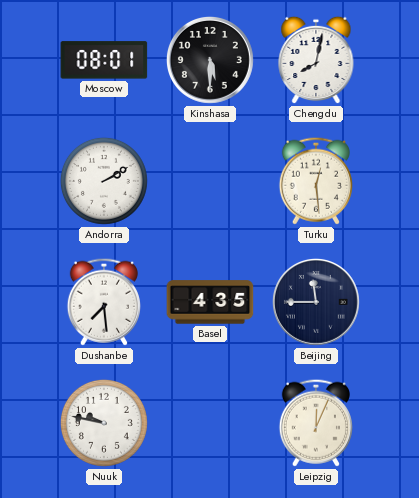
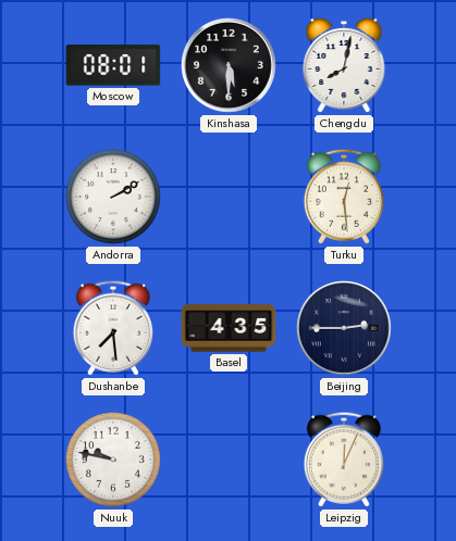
Beijing: 11:45 -> 2:45 (344, 328)
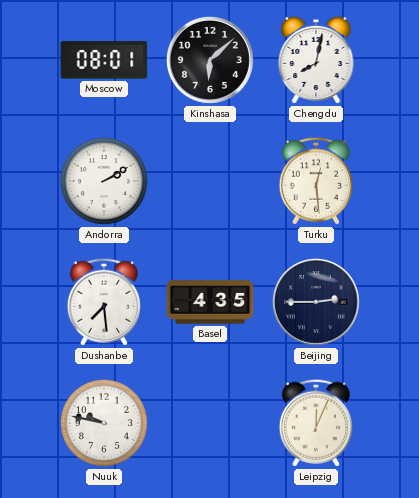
Kinshasa: 5:30 -> 6:08 (210, 60)
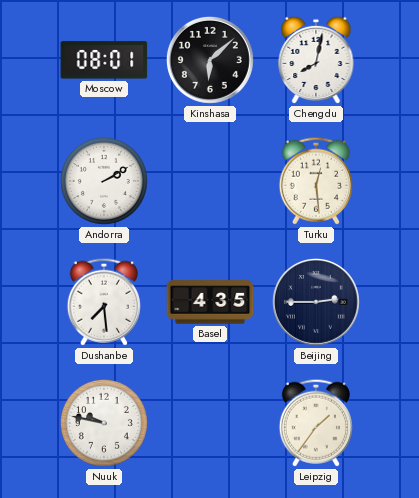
Leipzig: 12:04 -> 1:36 (316, 423)
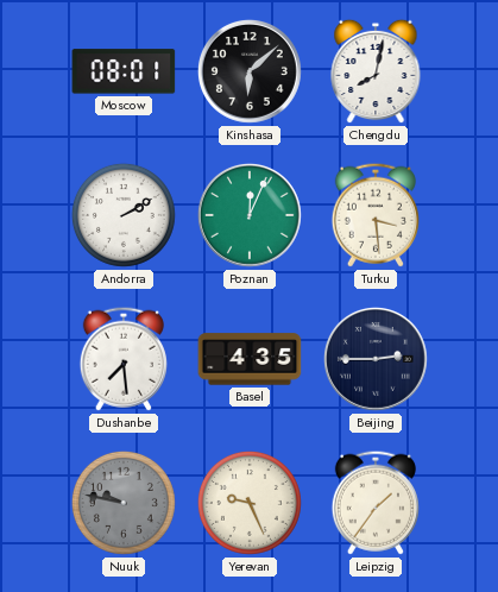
Poznan: none -> 12:04 (250, 215)
Turku: 12:29 -> 3:29 (376, 215)
Nuuk dial: white -> grey (124, 503)
Yerevan: none -> 9:26 (250, 503)
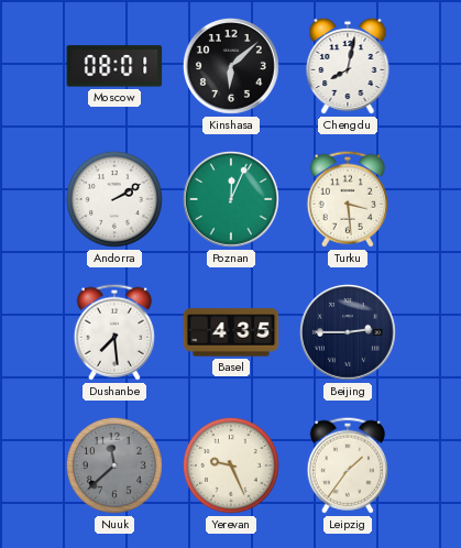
Nuuk: 9:47 -> 11:38 (114, 465)
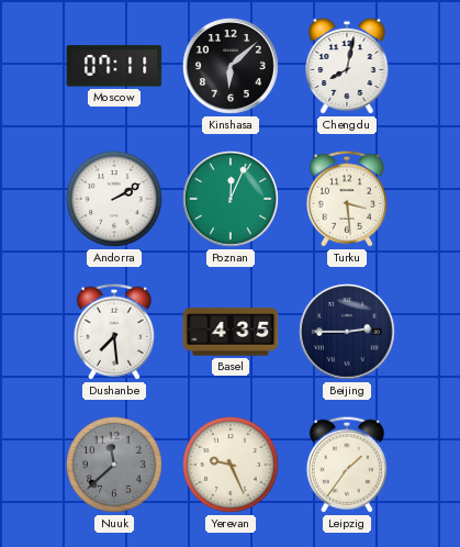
Moscow: 08:01 -> 07:11 (114, 66)
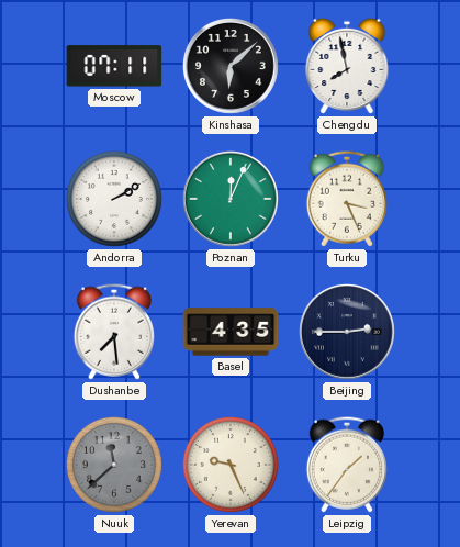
Chengdu: 8:02 -> 7:58 (347, 66)
Turku: 3:29 -> 3:26 (347, 199)
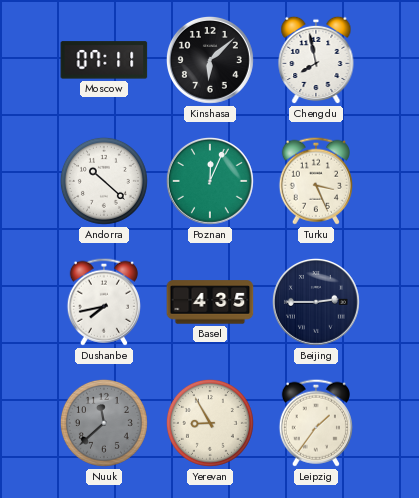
Andorra: 2:10 -> 10:22 (104, 181)
Dushanbe: 7:29 -> 7:43 (104, 302)
Yerevan: 9:26 -> 8:55 (210, 423)
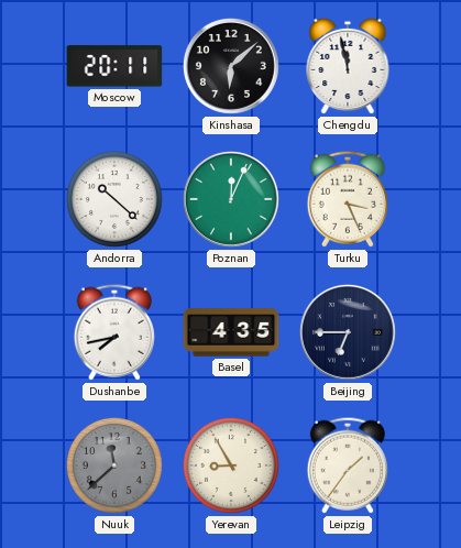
Moscow: 07:11 -> 20:11 (114, 66)
Chengdu: 7:58 -> 11:58 (348, 66)
Beijing: 2:45 -> 6:45 (348, 332)
